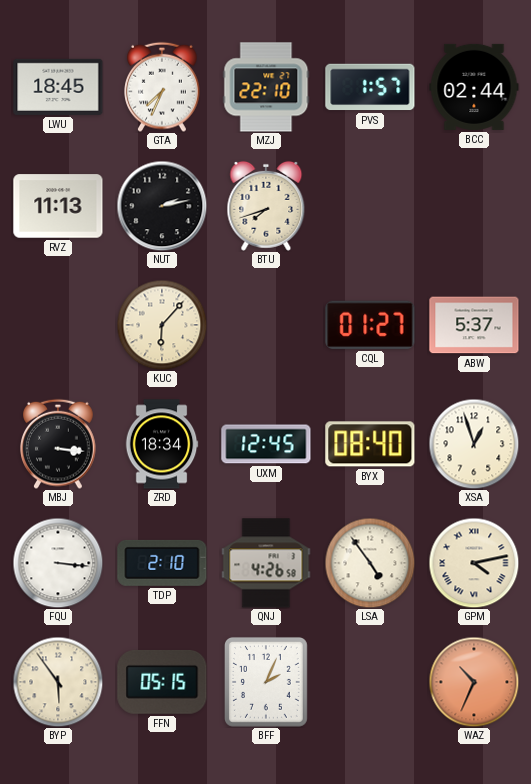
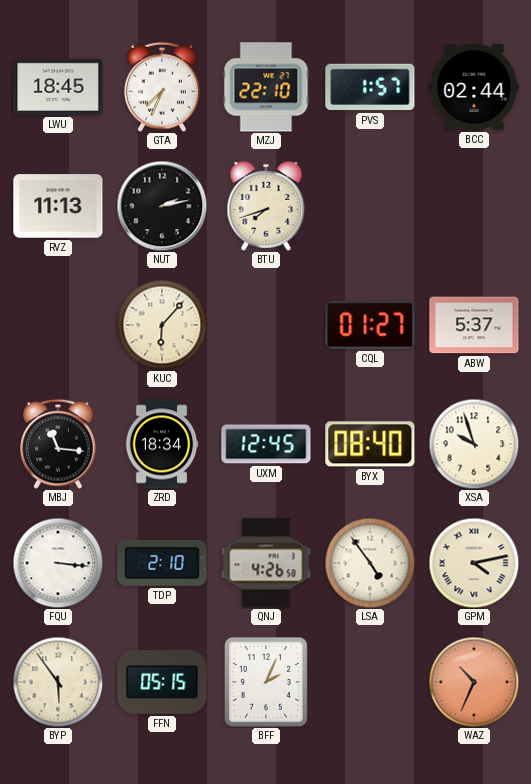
MBJ: 3:16 -> 11:16 (58, 444)
XSA: 12:57 -> 9:57 (474, 444)
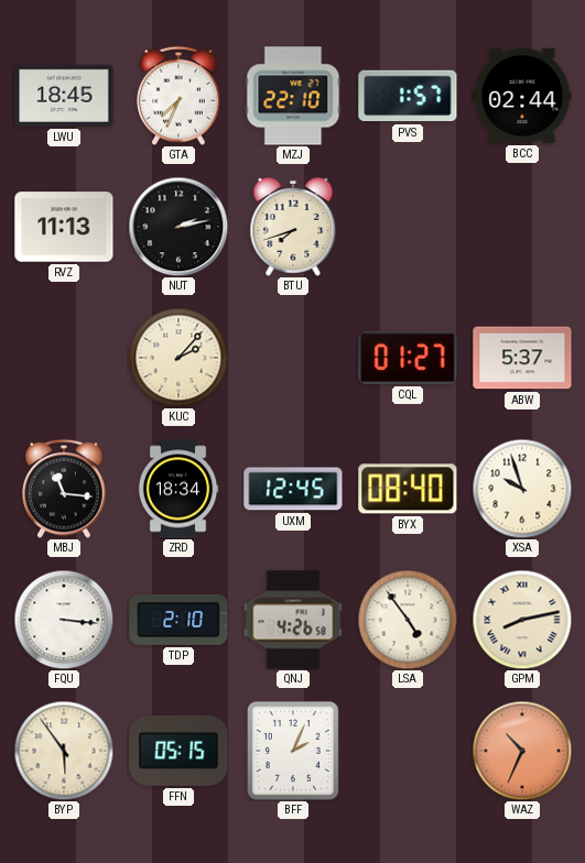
KUC: 6:07 -> 2:07 (178, 358)
GPM: 4:13 -> 8:13 (522, 620)
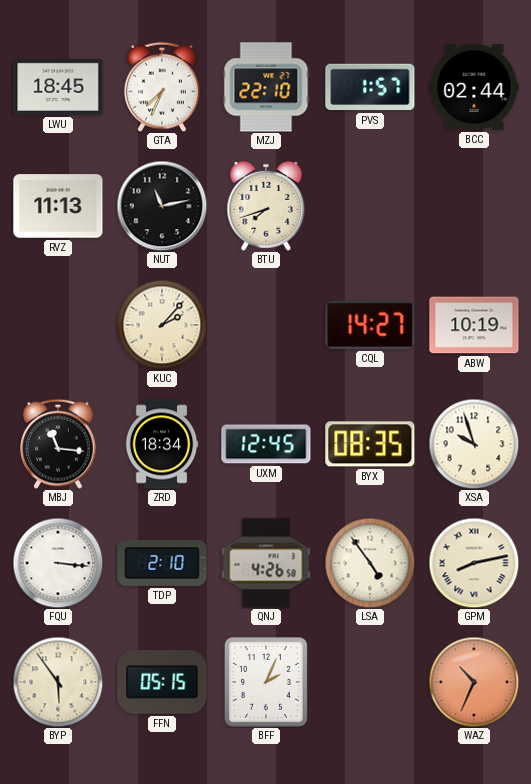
NUT: 2:13 -> 11:13 (162, 206)
CQL: 01:27 -> 14:27 (370, 325)
ABW: 5:37 -> 10:19 (474, 325)
BYX: 08:40 -> 08:35 (370, 444)
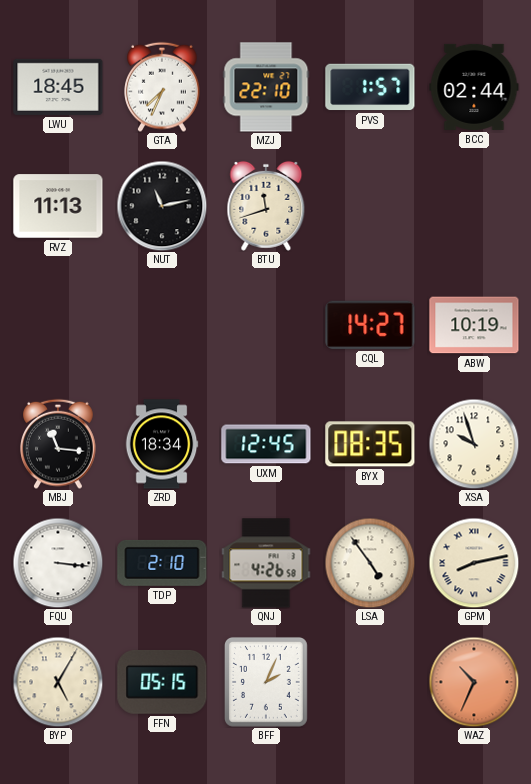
BTU: 7:42 -> 11:42 (266, 206)
KUC: 2:07 -> none (162, 325)
BYP: 5:54 -> 5:05 (58, 682)
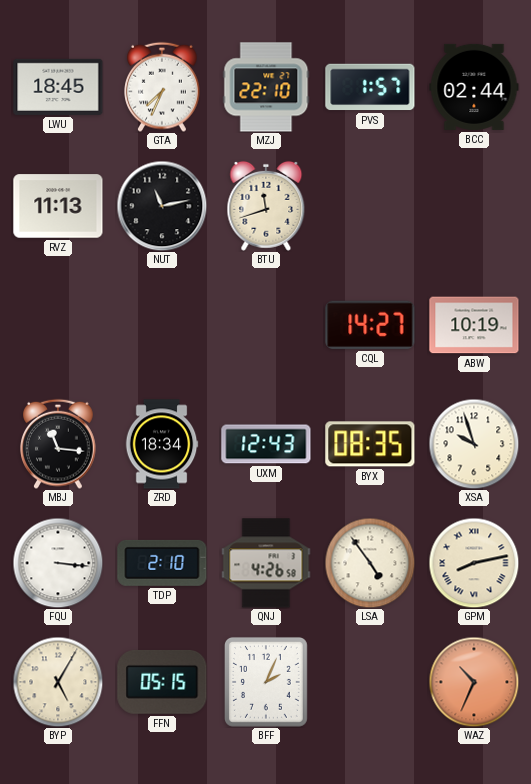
UXM: 12:45 -> 12:43 (266, 444)
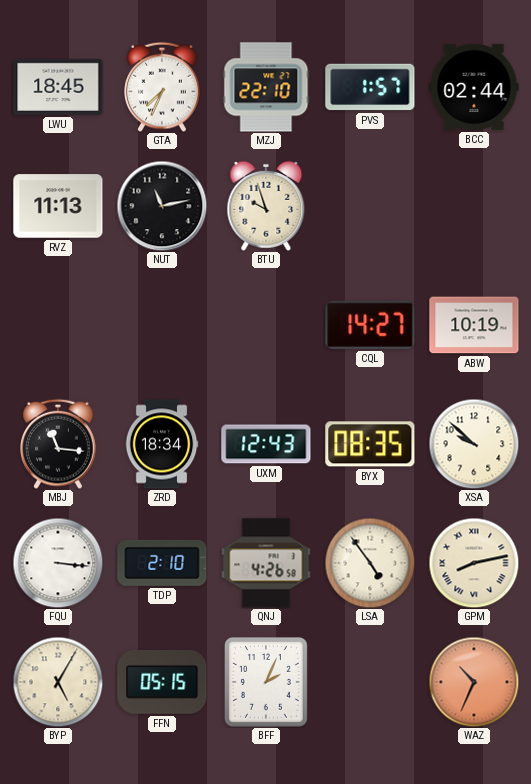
BTU: 11:42 -> 9:57 (266, 206)
XSA: 9:57 -> 9:52 (474, 444)
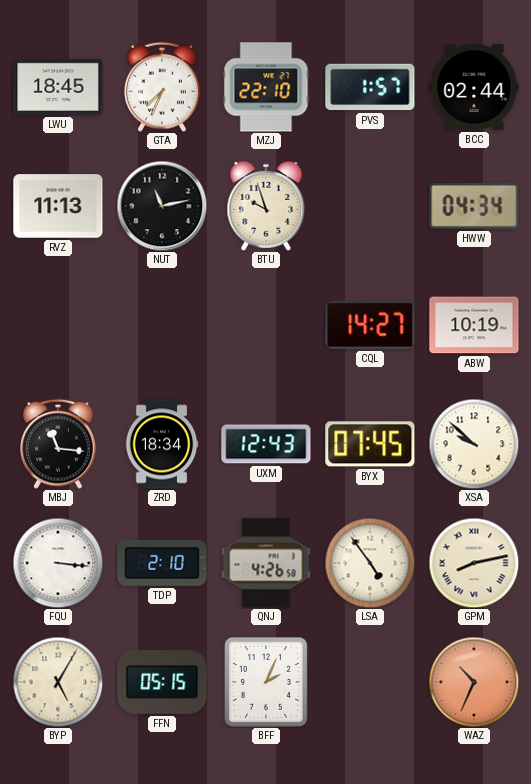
HWW: none -> 04:34 (474, 207)
BYX: 08:35 -> 07:45 (370, 444)
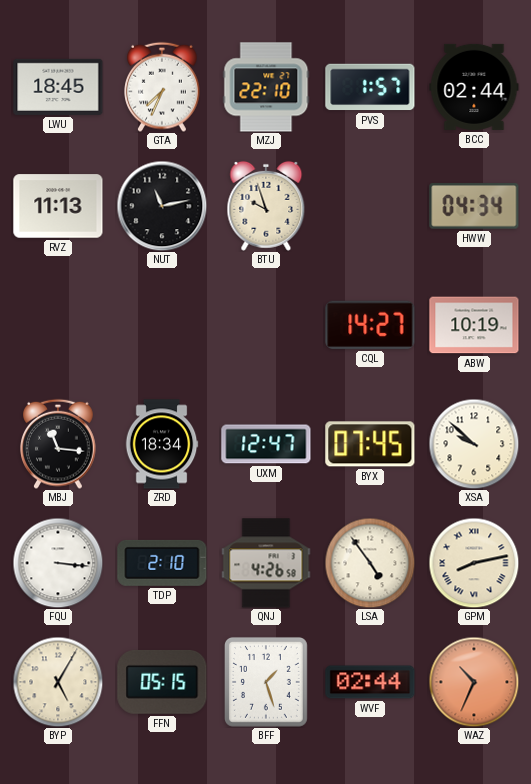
UXM: 12:43 -> 12:47 (266, 444)
BFF: 2:04 -> 1:27 (266, 682)
WVF: none -> 02:44 (370, 682)
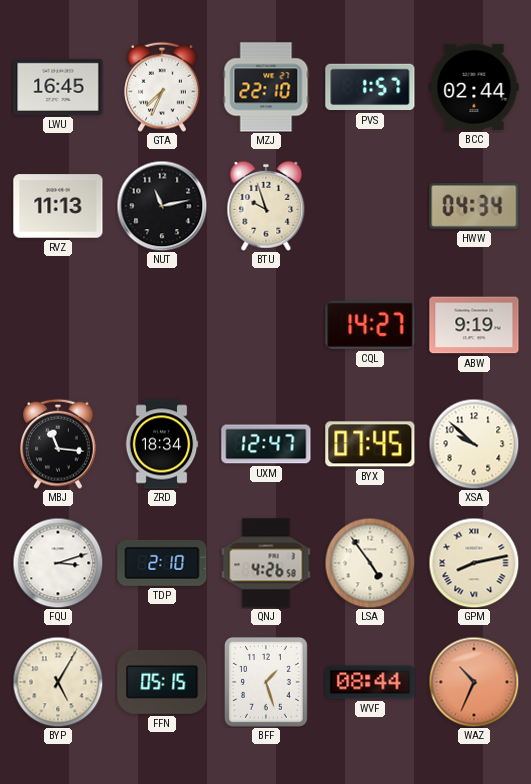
LWU: 18:45 -> 16:45 (58, 87)
ABW: 10:19 -> 9:19 (474, 325)
FQU: 3:16 -> 3:12 (58, 563)
WVF: 02:44 -> 08:44 (370, 682)
